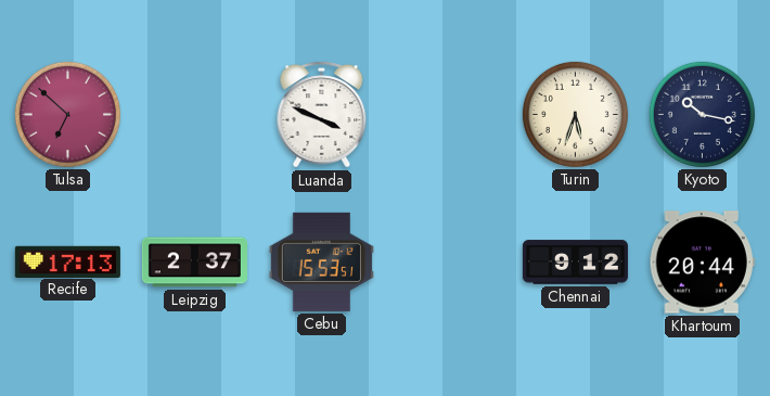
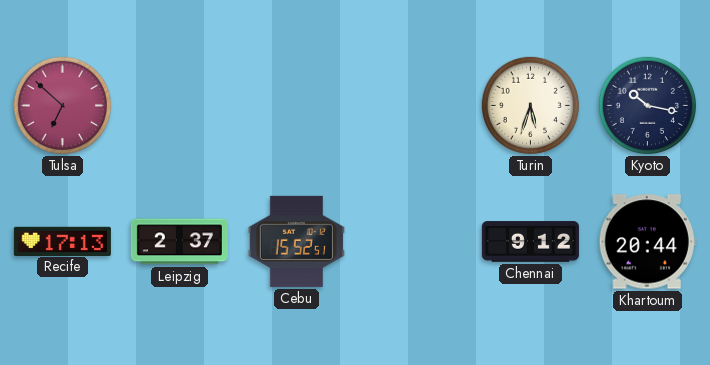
Luanda: 3:49 -> none (322, 115)
Cebu: 15:53 -> 15:52 (296, 241)
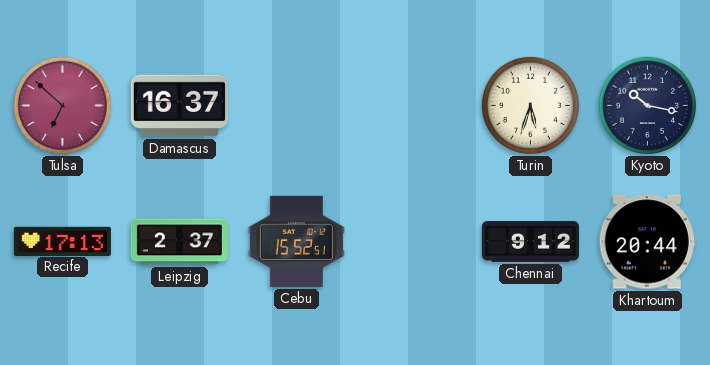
Damascus: none -> 16:37 (179, 106)
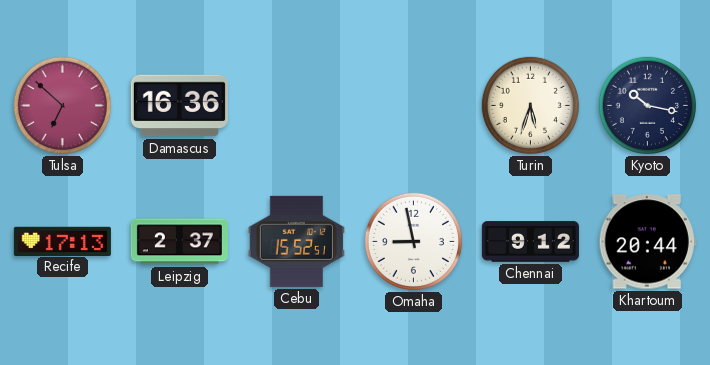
Damascus: 16:37 -> 16:36 (179, 106)
Omaha: none -> 8:58 (413, 241)
